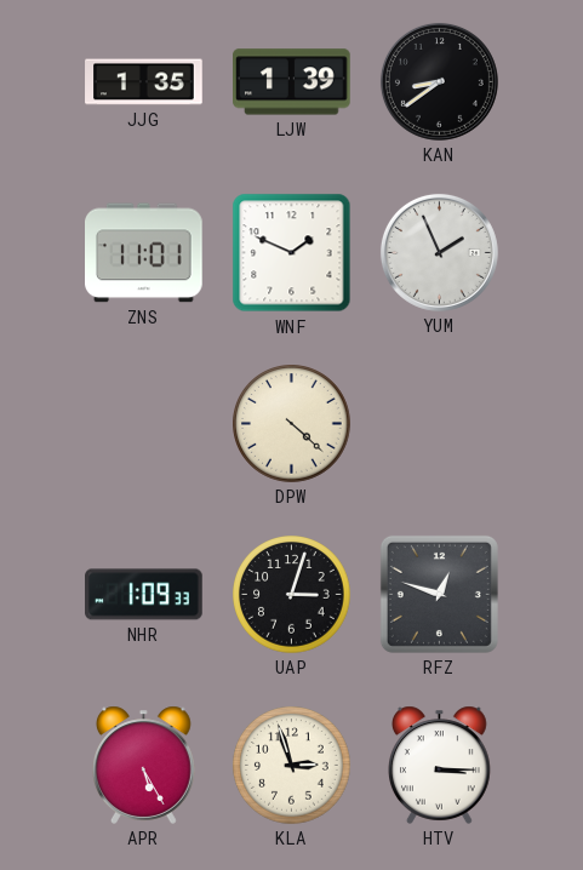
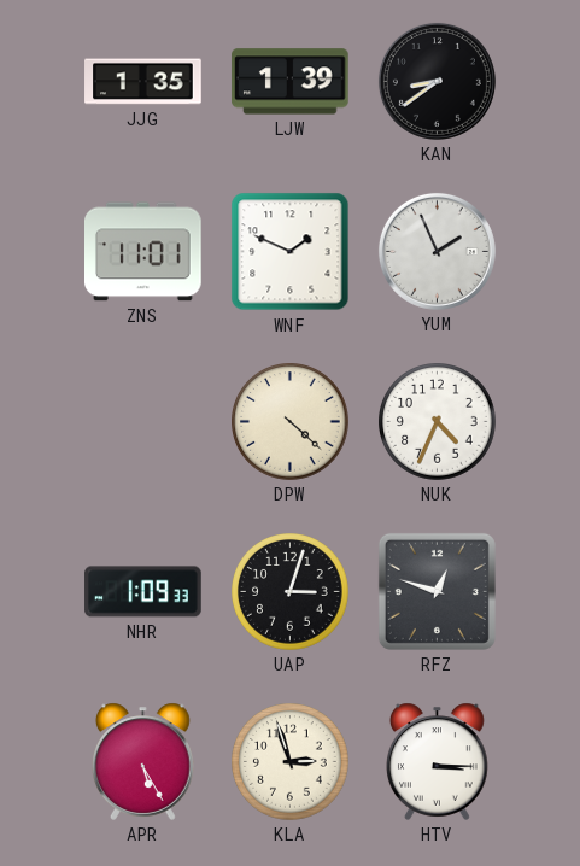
NUK: none -> 4:34 (438, 422)
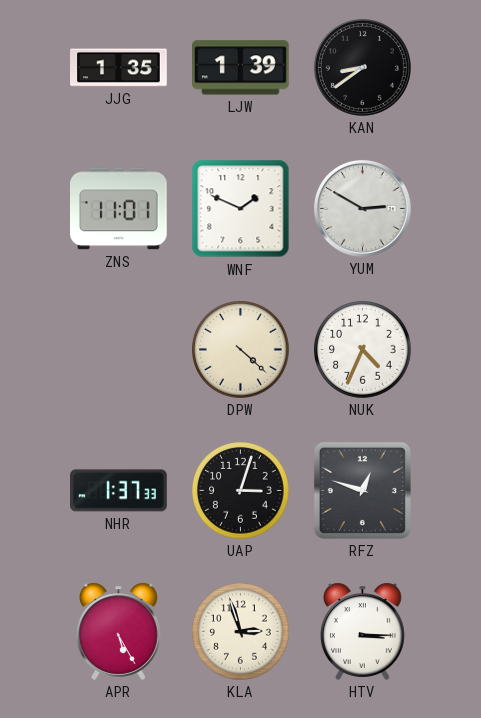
YUM: 1:56 -> 2:50 (362, 208)
NHR: 1:09 -> 1:37 (119, 491)
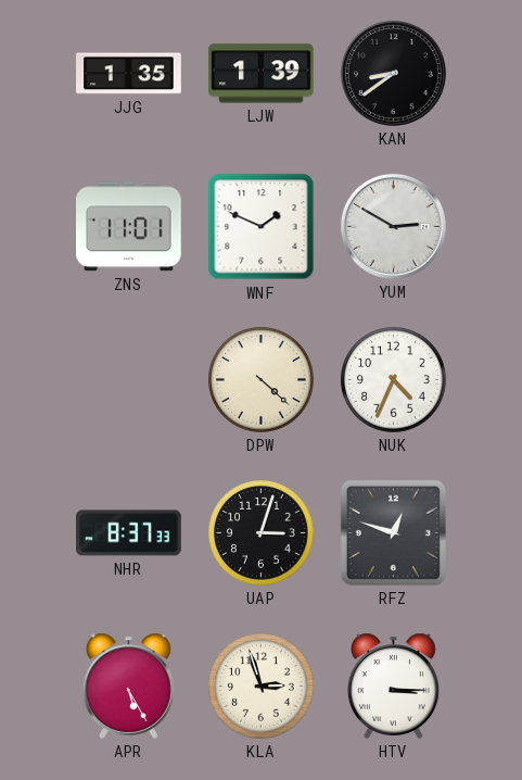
NHR: 1:37 -> 8:37 (129, 533)
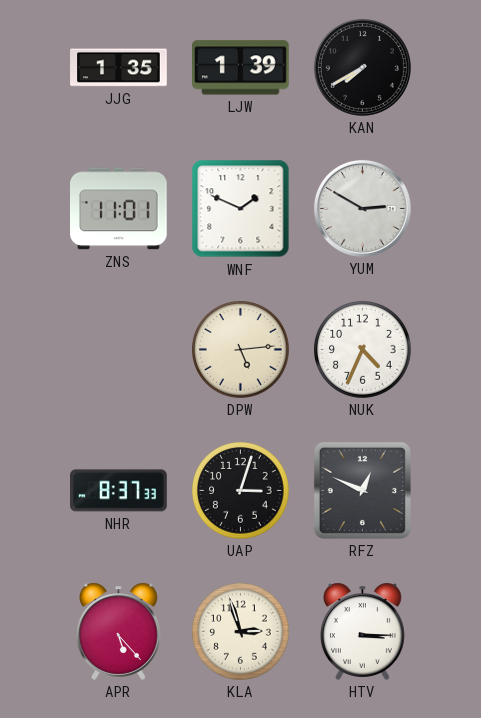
KAN: 8:39 -> 7:40 (362, 67)
DPW: 4:22 -> 5:14 (241, 350)
RFZ: 12:48 -> 12:49 (362, 490)
APR: 5:25 -> 5:23 (119, 631)
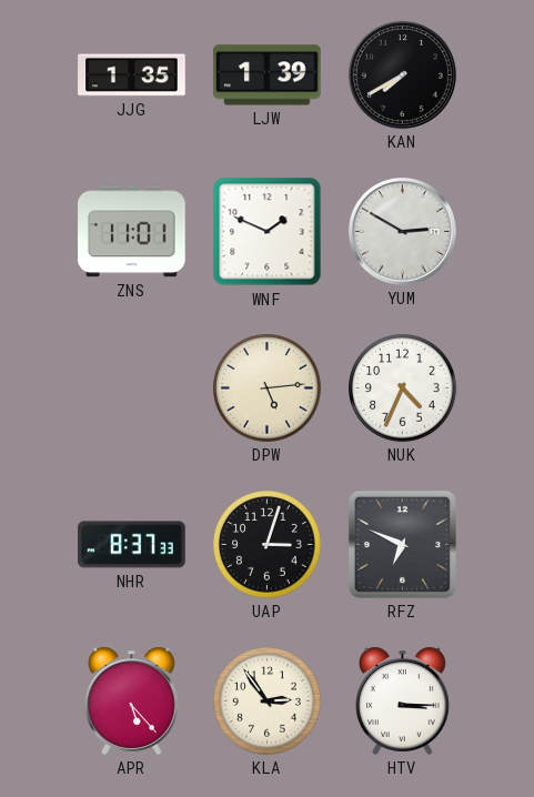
RFZ: 12:49 -> 6:49 (402, 544)
KLA: 2:57 -> 2:54 (268, 702)
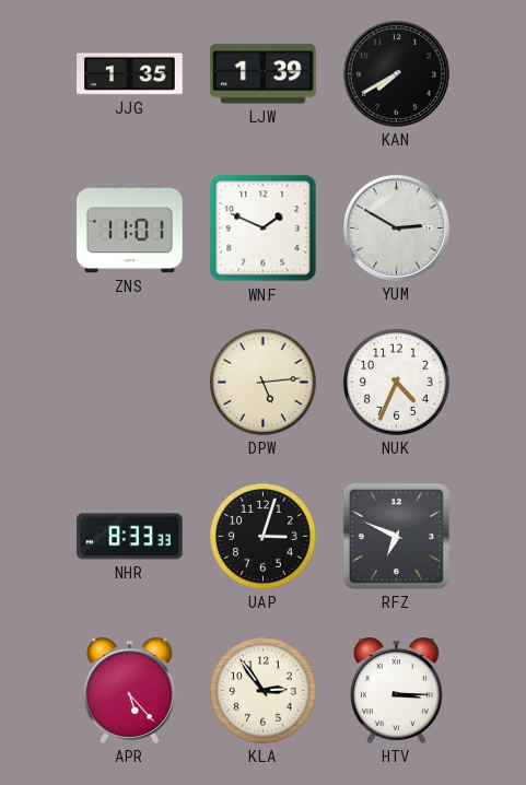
NHR: 8:37 -> 8:33 (130, 537)
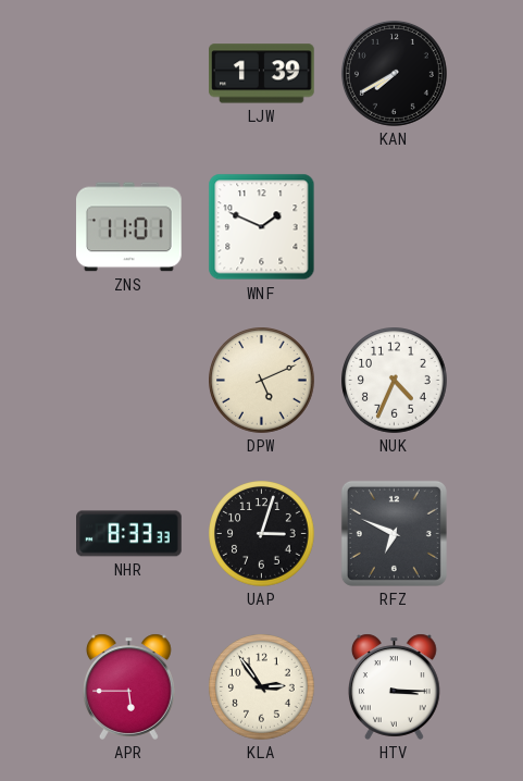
JJG: 1:35 -> none (130, 74)
YUM: 2:50 -> none (396, 227)
DPW: 5:14 -> 5:11 (262, 381)
APR: 5:23 -> 5:45 (129, 686)
